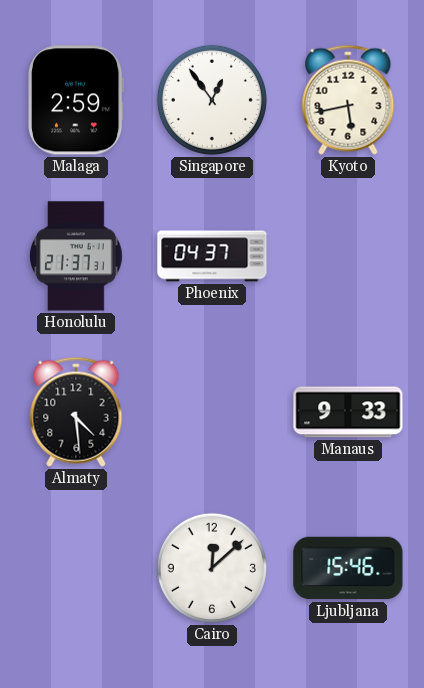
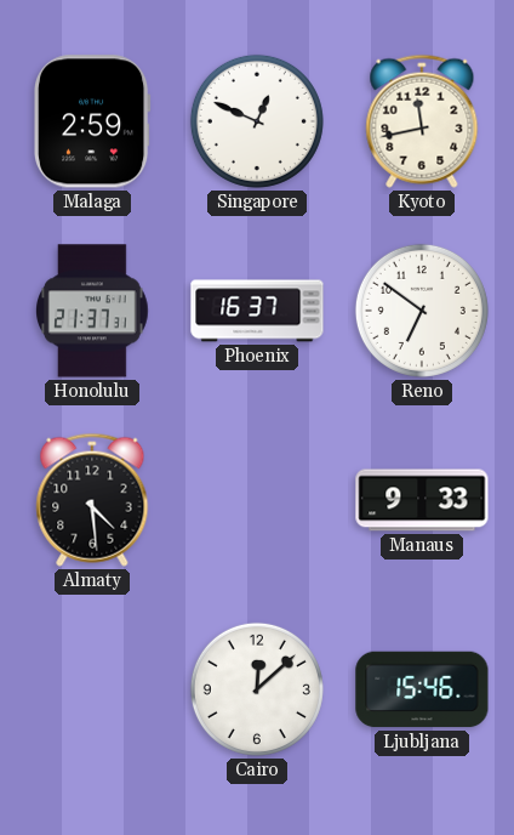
Singapore: 12:54 -> 12:49 (257, 121)
Kyoto: 5:43 -> 11:43 (422, 121)
Phoenix: 04:37 -> 16:37 (257, 311)
Reno: none -> 6:51 (422, 311)
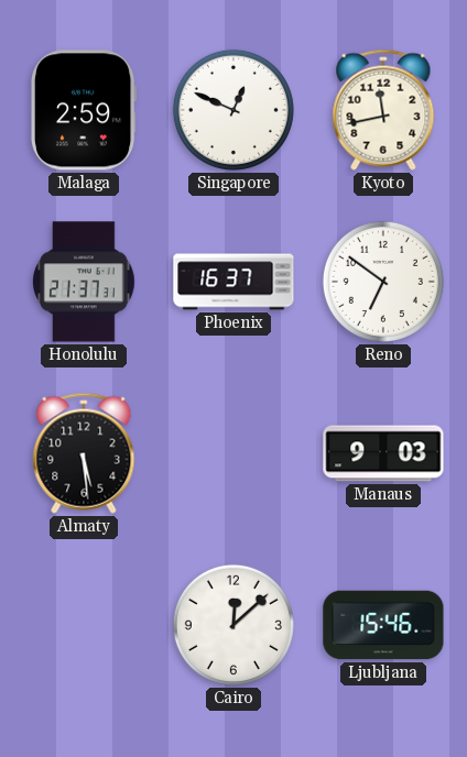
Almaty: 4:29 -> 5:29 (84, 453)
Manaus: 9:33 -> 9:03 (383, 453)
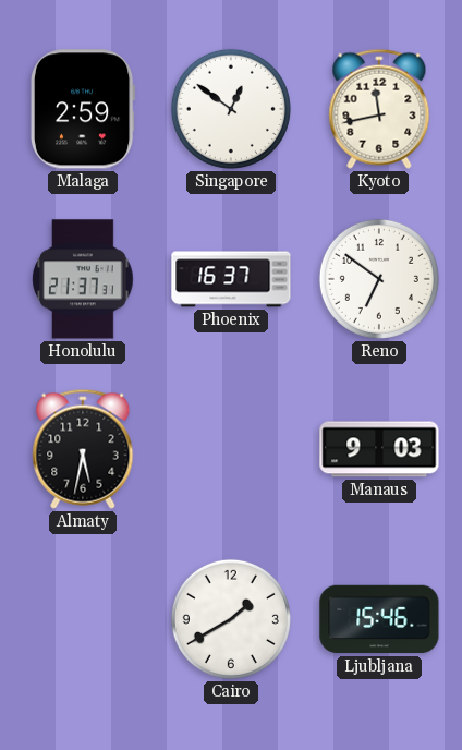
Singapore: 12:49 -> 12:51 (231, 109)
Almaty: 5:29 -> 5:32 (83, 449)
Cairo: 12:08 -> 1:40 (231, 619)
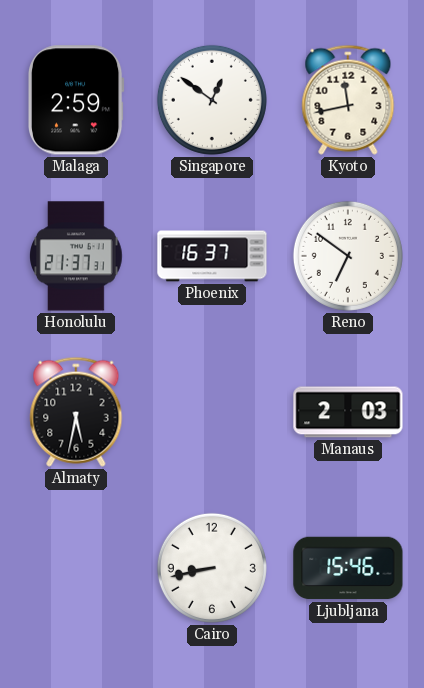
Manaus: 9:03 -> 2:03 (348, 412)
Cairo: 1:40 -> 8:43 (212, 568)
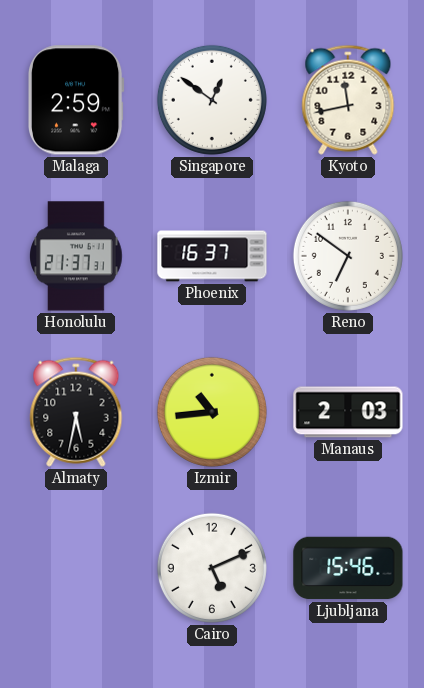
Izmir: none -> 10:44 (212, 412)
Cairo: 8:43 -> 5:11 (212, 568)
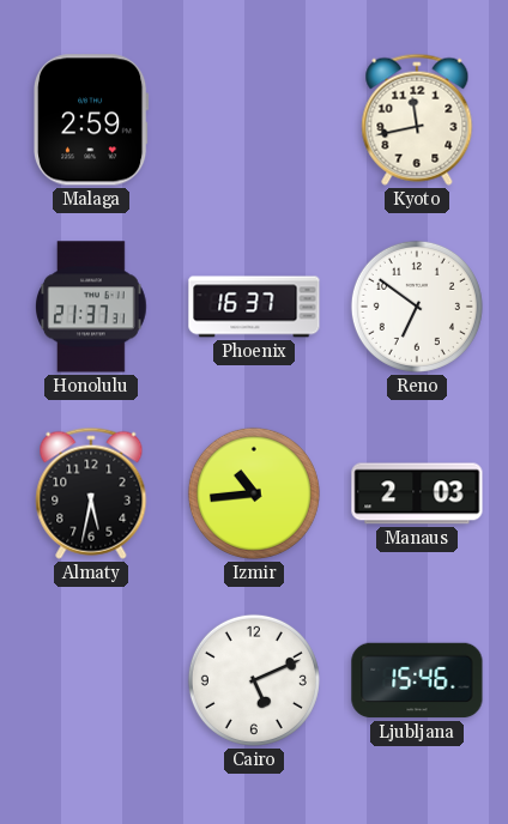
Singapore: 12:51 -> none (212, 100)
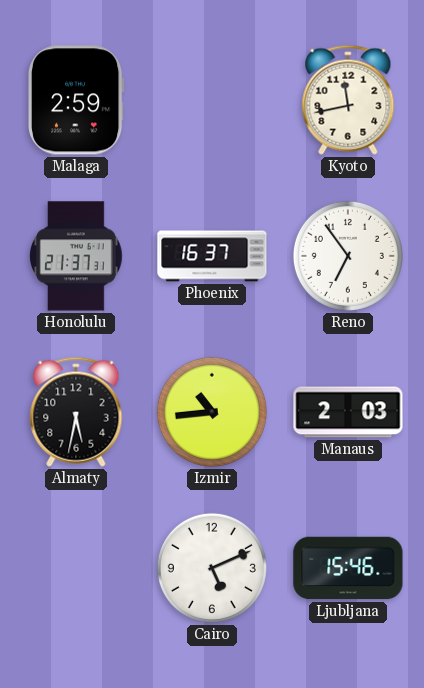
Reno: 6:51 -> 6:54 (348, 256)
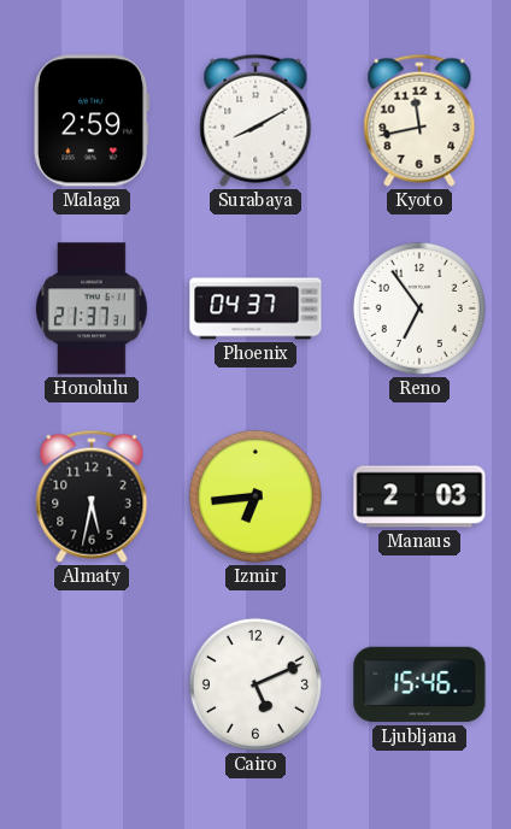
Surabaya: none -> 8:10 (255, 120)
Phoenix: 16:37 -> 04:37 (255, 308)
Izmir: 10:44 -> 6:44 (255, 496)
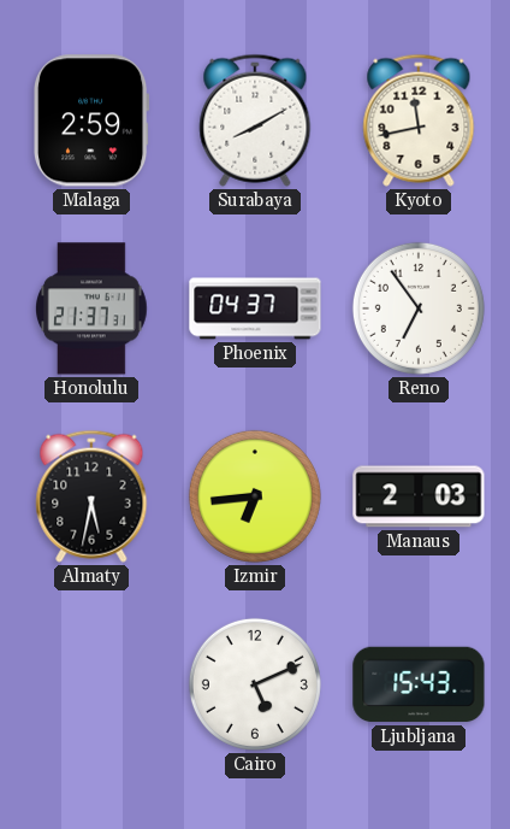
Ljubljana: 15:46 -> 15:43 (419, 684)
